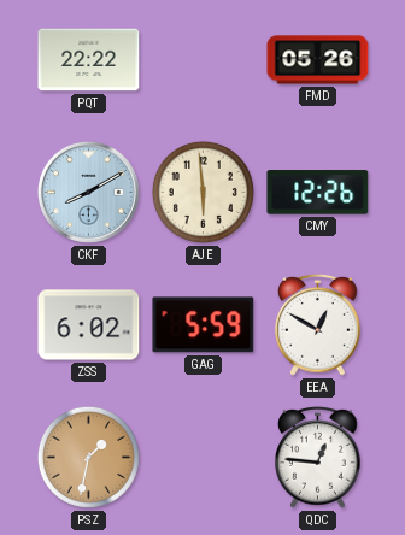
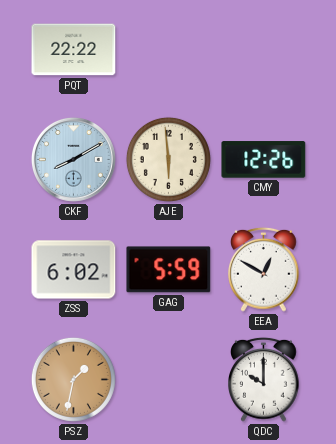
FMD: 05:26 -> none (318, 60)
QDC: 12:46 -> 10:00 (264, 379)
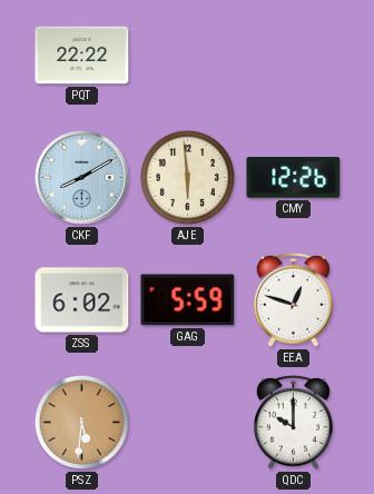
EEA: 12:50 -> 12:48 (294, 299)
PSZ: 1:32 -> 5:31 (81, 422)
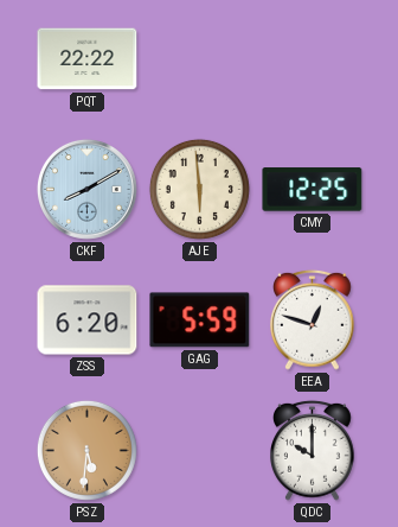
CMY: 12:26 -> 12:25 (313, 190)
ZSS: 6:02 -> 6:20 (88, 320)
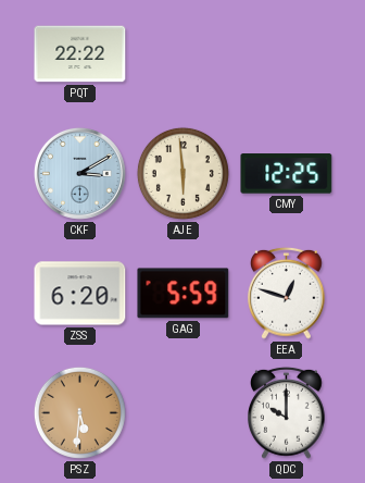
CKF: 8:10 -> 3:10 (79, 173)
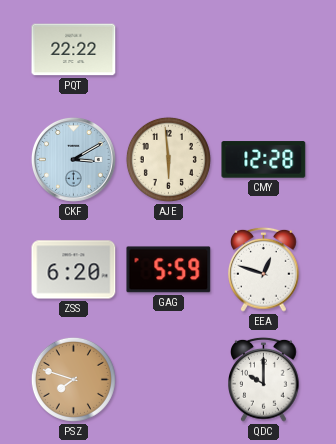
CMY: 12:25 -> 12:28 (264, 160)
PSZ: 5:31 -> 7:48 (73, 379)
